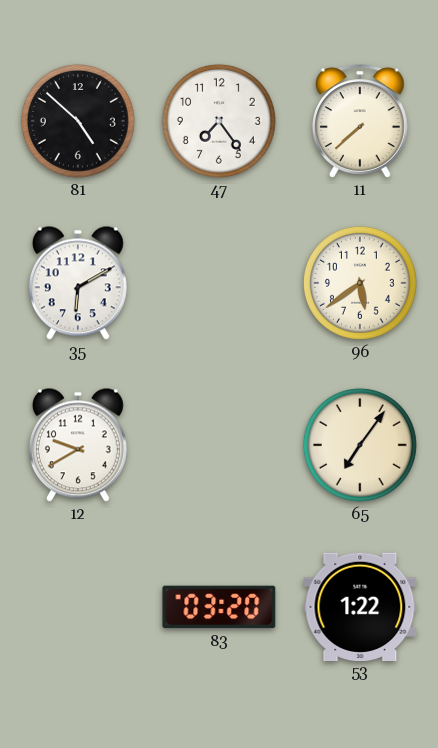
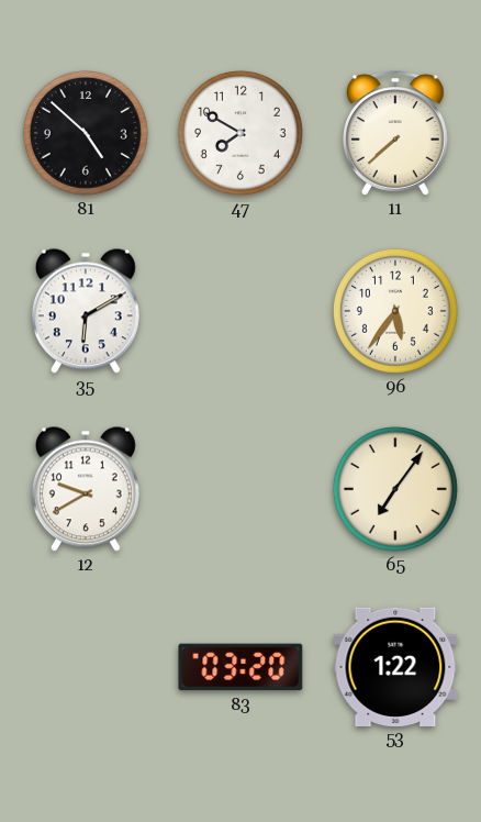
47: 7:24 -> 7:50 (240, 133)
96: 5:39 -> 5:36 (395, 311)
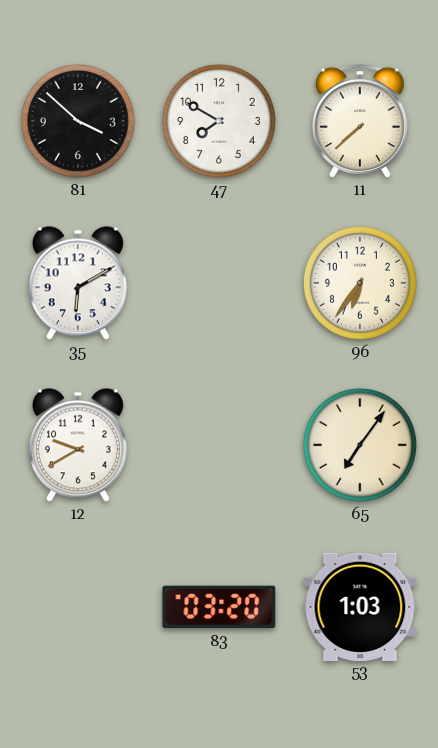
81: 4:52 -> 3:52 (78, 121)
96: 5:36 -> 6:36 (360, 283)
53: 1:22 -> 1:03 (360, 606)
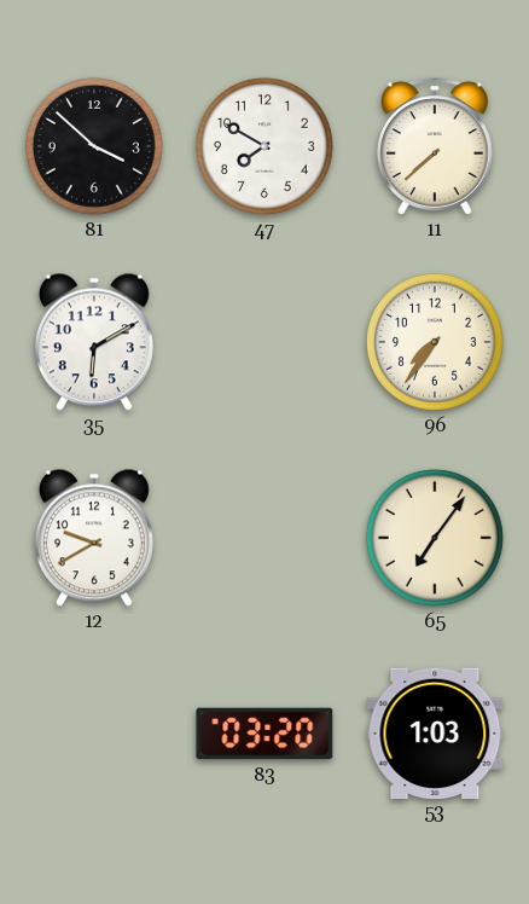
96: 6:36 -> 7:36 (435, 342)
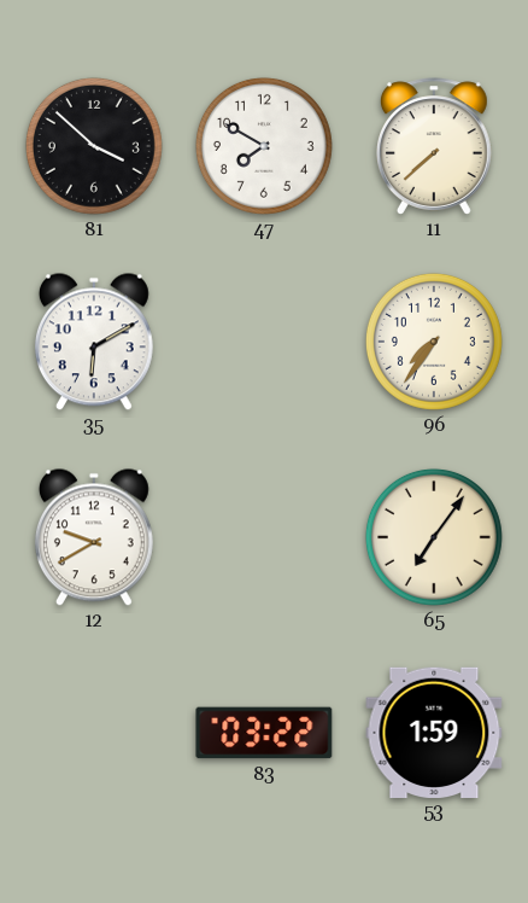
83: 03:20 -> 03:22 (264, 733)
53: 1:03 -> 1:59 (434, 732)
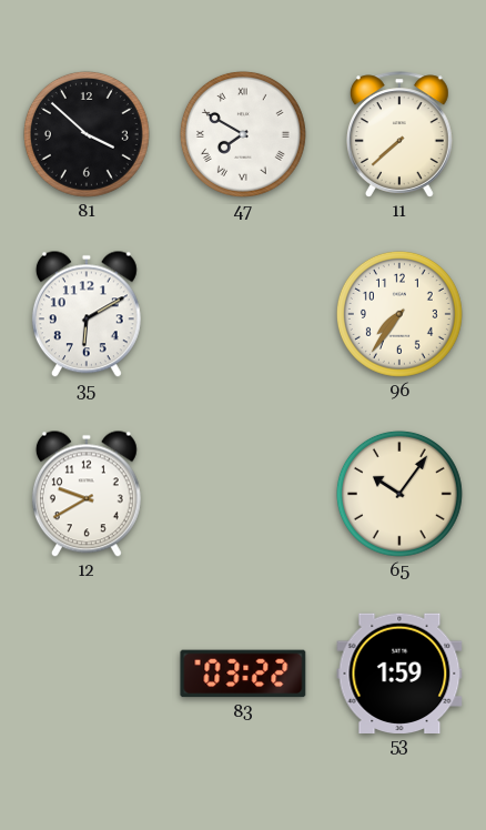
47 numerals: Arabic -> Roman (243, 134)
65: 7:06 -> 10:06 (399, 494)
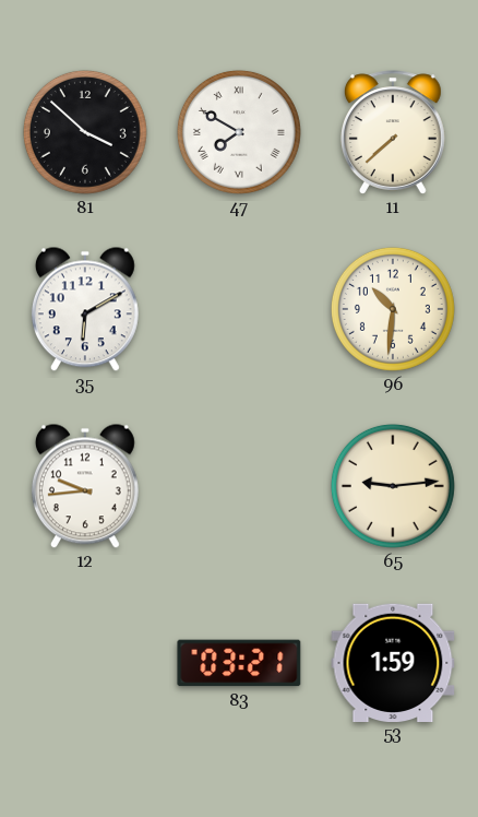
96: 7:36 -> 10:31 (393, 309)
12: 9:40 -> 9:44 (85, 486)
65: 10:06 -> 9:14 (393, 486)
83: 03:22 -> 03:21 (239, 663)
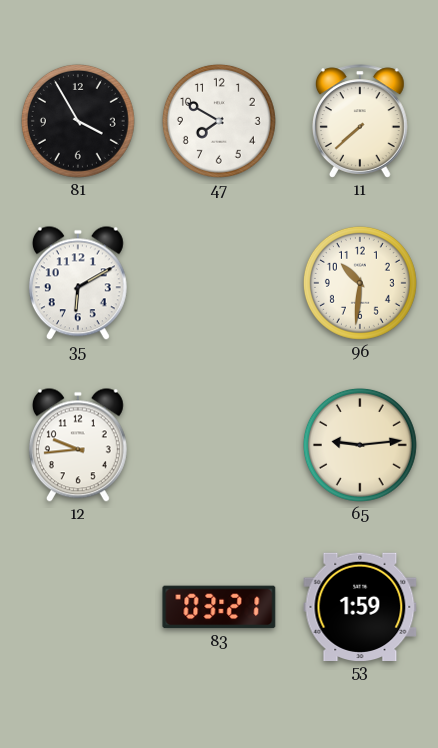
81: 3:52 -> 3:55 (78, 121)
47 numerals: Roman -> Arabic (219, 121)
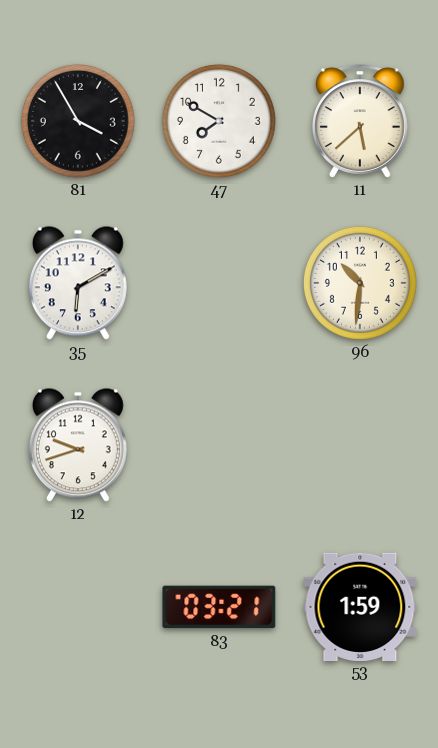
11: 7:38 -> 5:38 (360, 121)
12: 9:44 -> 9:42 (78, 445)
65: 9:14 -> none (360, 445)
